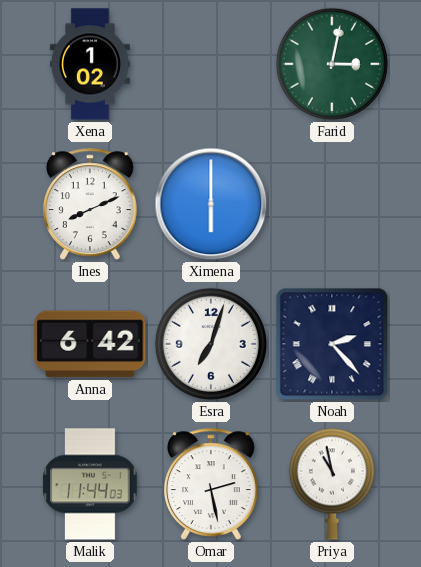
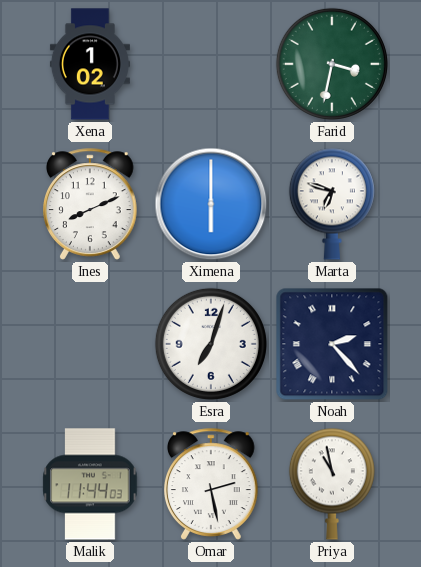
Farid: 3:02 -> 3:32 (332, 64)
Marta: none -> 6:48 (332, 204)
Anna: 6:42 -> none (90, 344)
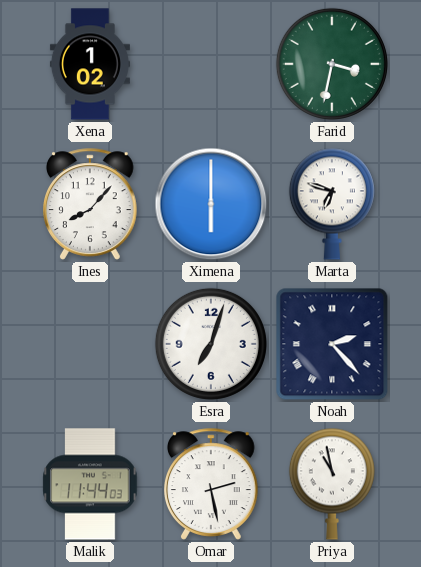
Ines: 8:11 -> 8:07 (91, 204)
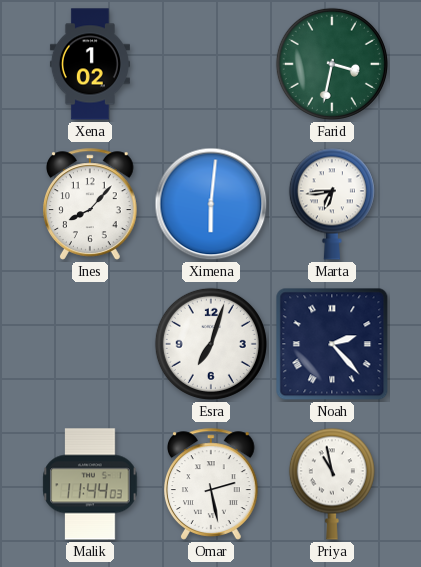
Ximena: 6:00 -> 6:01 (211, 204)
Marta: 6:48 -> 6:44 (332, 204)
